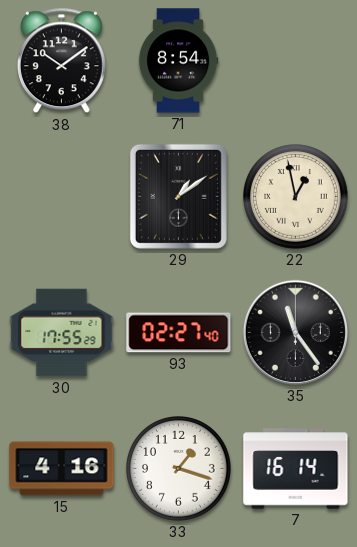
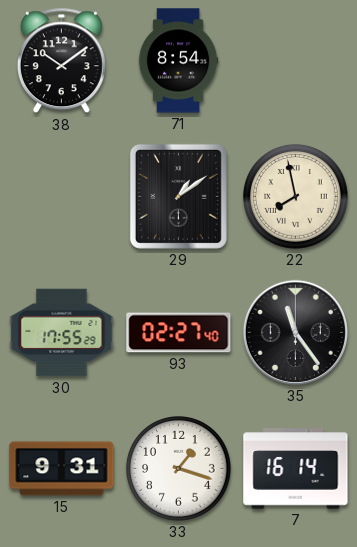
22: 12:58 -> 7:58 (296, 197)
15: 4:16 -> 9:31 (62, 469)
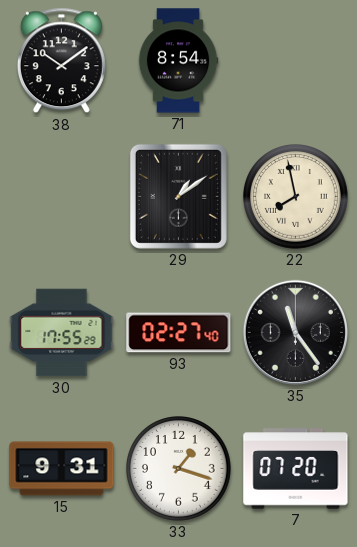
7: 16:14 -> 07:20 (296, 469)
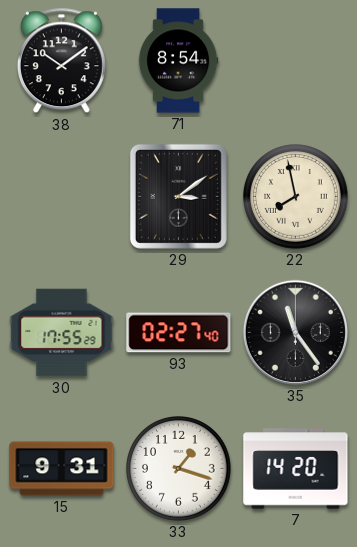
29: 1:09 -> 3:09 (178, 196)
7: 07:20 -> 14:20 (296, 469)
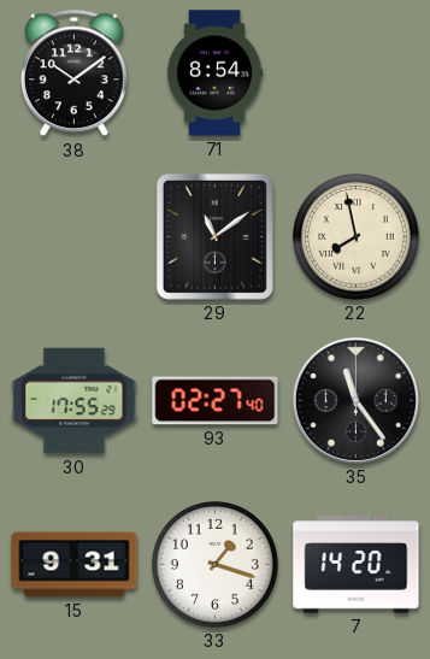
29: 3:09 -> 11:09 (214, 236)
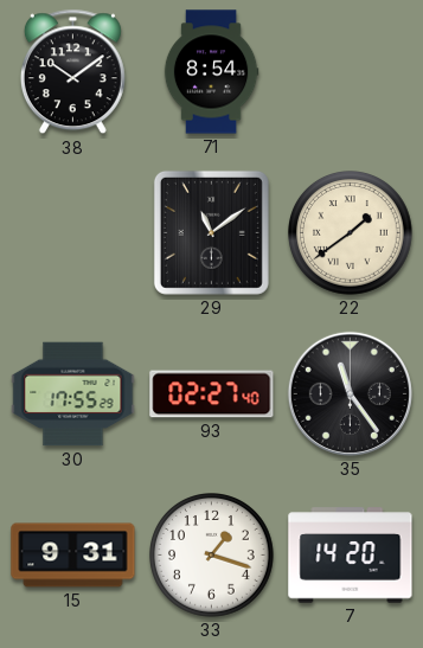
22: 7:58 -> 1:39 (351, 233)
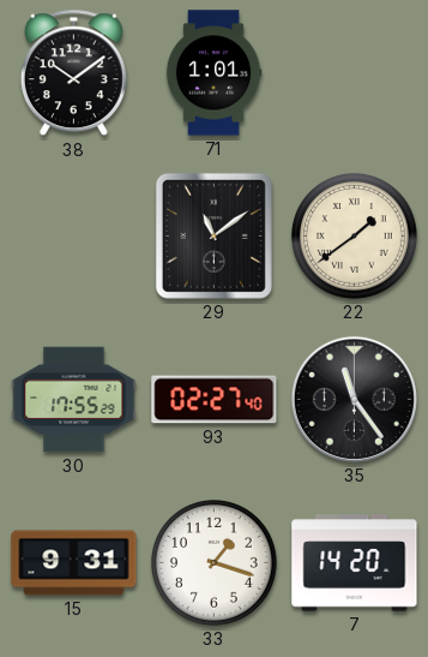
71: 8:54 -> 1:01 (213, 73)
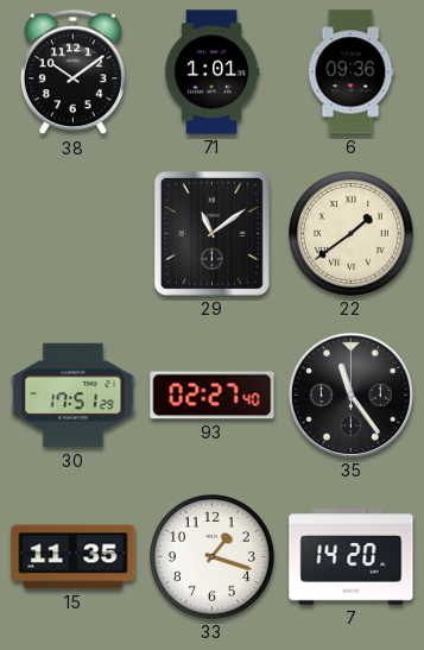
6: none -> 09:36 (350, 72)
30: 17:55 -> 17:51 (74, 396)
15: 9:31 -> 11:35 (74, 557)
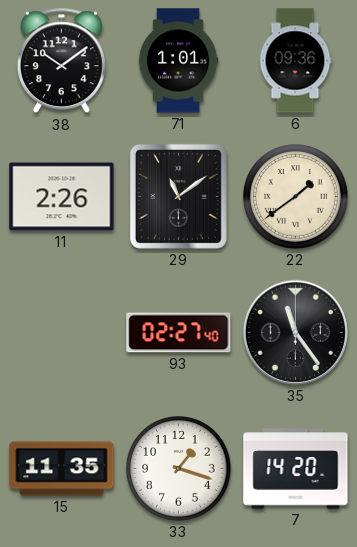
11: none -> 2:26 (62, 197)
30: 17:51 -> none (74, 396)
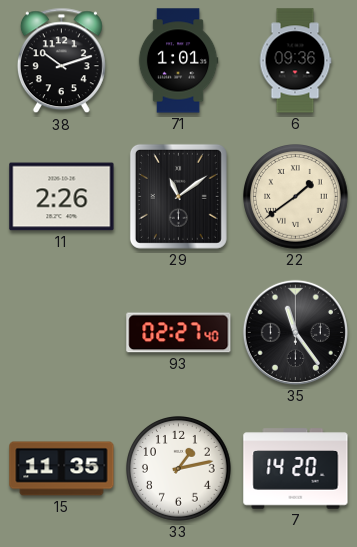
38: 10:09 -> 10:12 (61, 61)
33: 1:18 -> 1:13 (179, 469)
